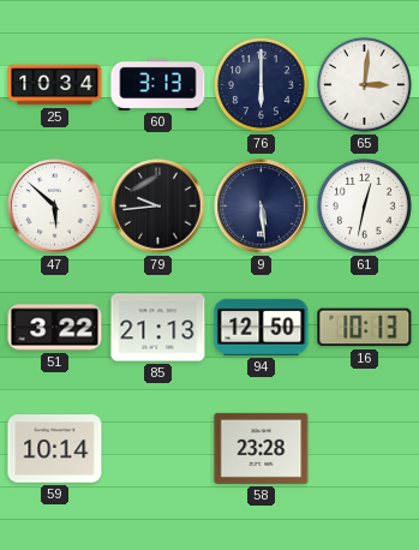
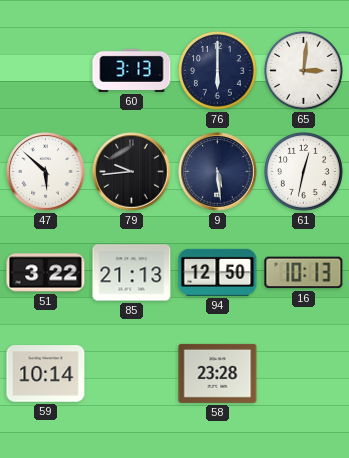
25: 10:34 -> none (55, 85)
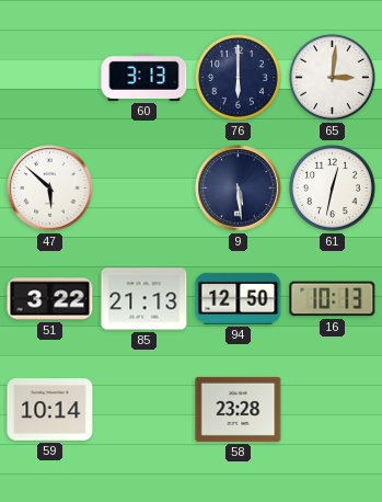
79: 9:44 -> none (132, 172)
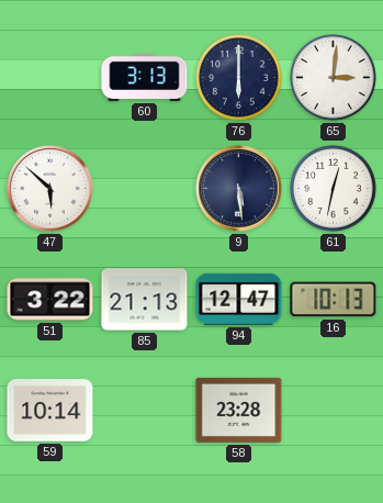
94: 12:50 -> 12:47 (239, 299)
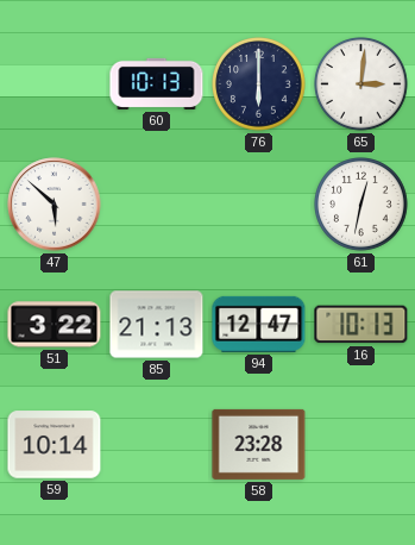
60: 3:13 -> 10:13 (157, 83)
9: 5:29 -> none (239, 189)
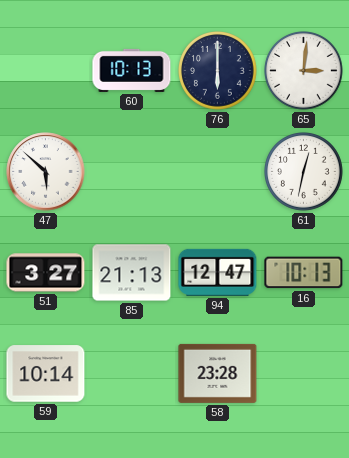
51: 3:22 -> 3:27 (46, 273)
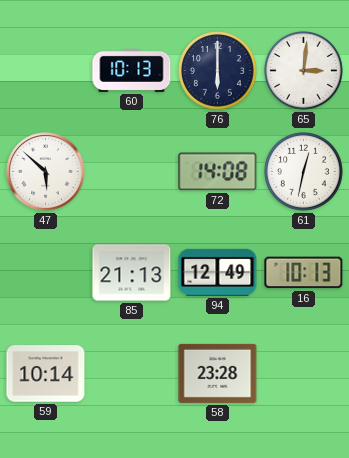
72: none -> 14:08 (218, 172)
51: 3:27 -> none (46, 273)
94: 12:47 -> 12:49 (218, 272)
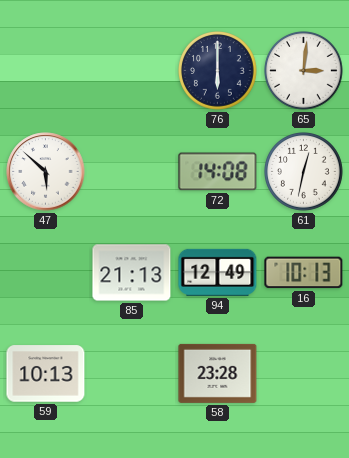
60: 10:13 -> none (132, 70)
59: 10:14 -> 10:13 (46, 374)
